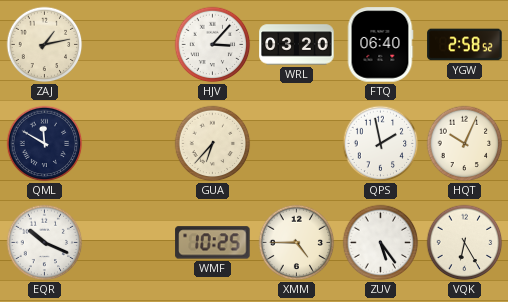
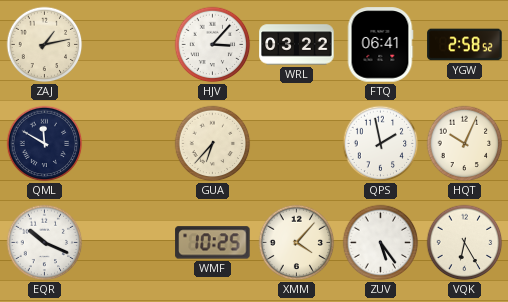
WRL: 03:20 -> 03:22 (297, 45)
FTQ: 06:40 -> 06:41 (380, 45)
XMM: 4:45 -> 4:07 (297, 243)
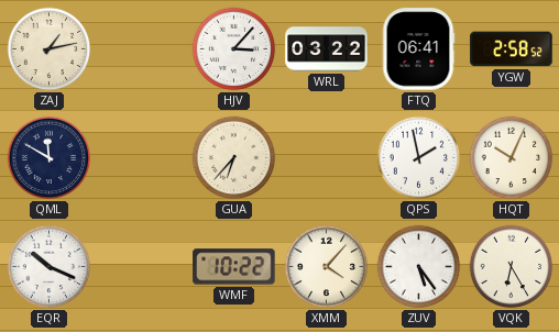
WMF: 10:25 -> 10:22 (234, 267)
